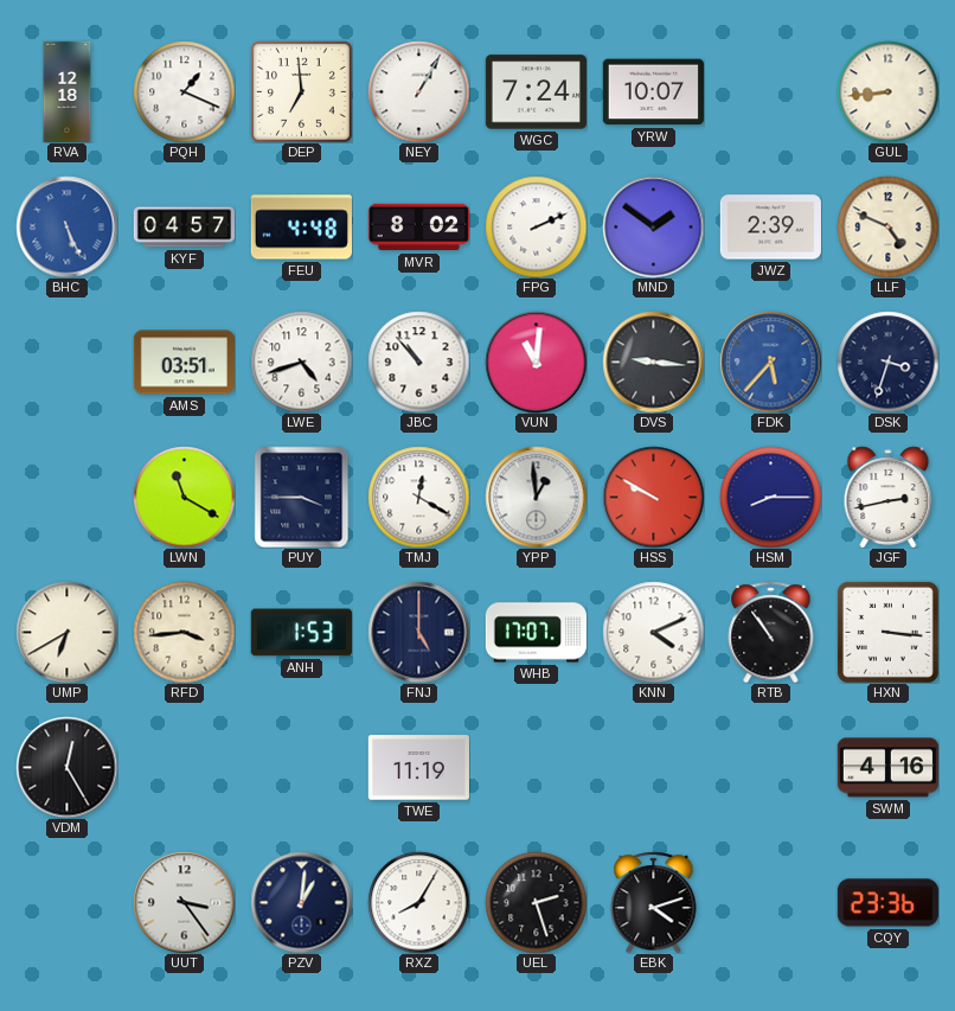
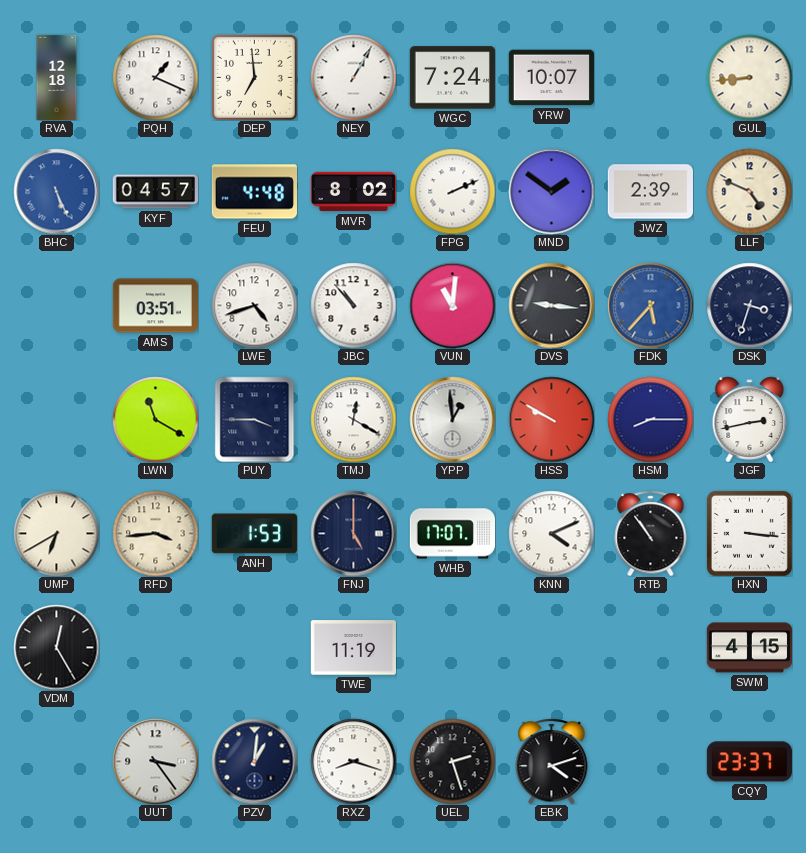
SWM: 4:16 -> 4:15 (749, 648)
RXZ: 8:05 -> 8:18 (353, 761)
CQY: 23:36 -> 23:37 (749, 762)
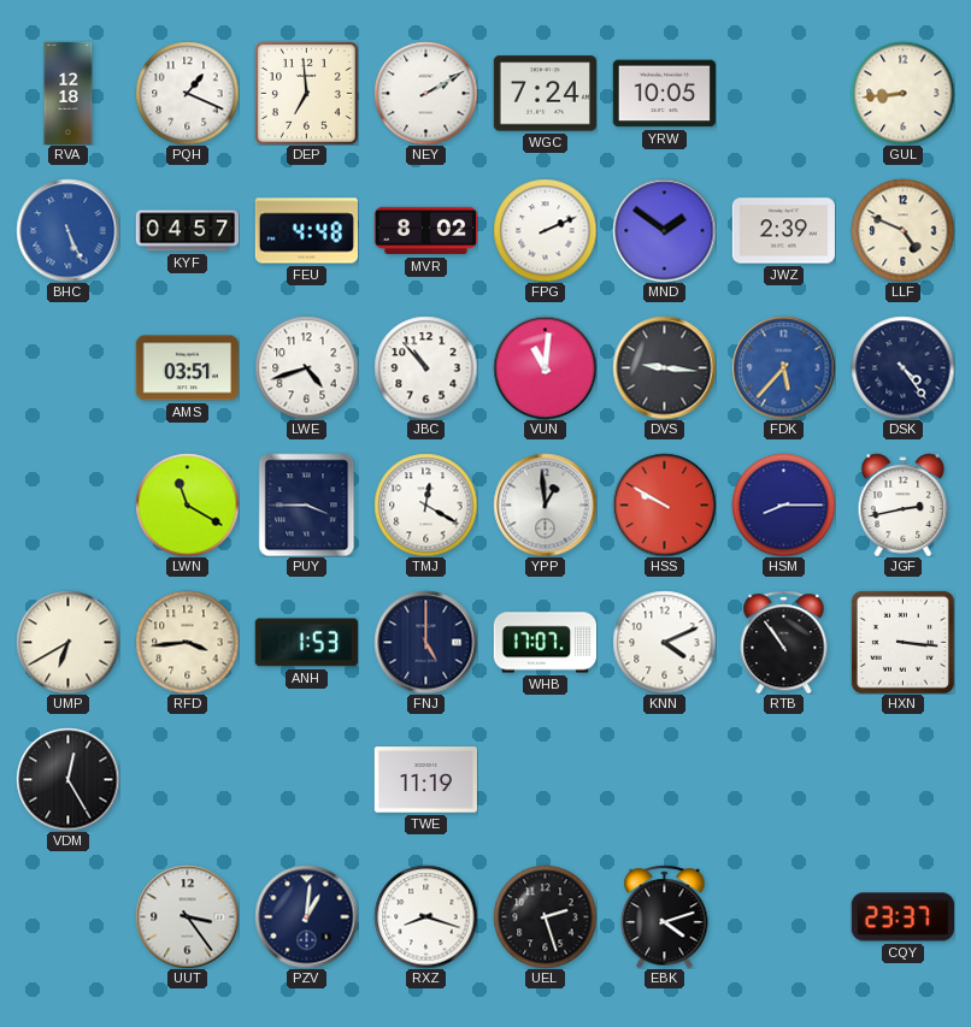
NEY: 1:05 -> 2:10 (425, 93)
YRW: 10:07 -> 10:05 (664, 94)
DSK: 3:33 -> 4:24 (902, 367)
SWM: 4:15 -> none (749, 648)
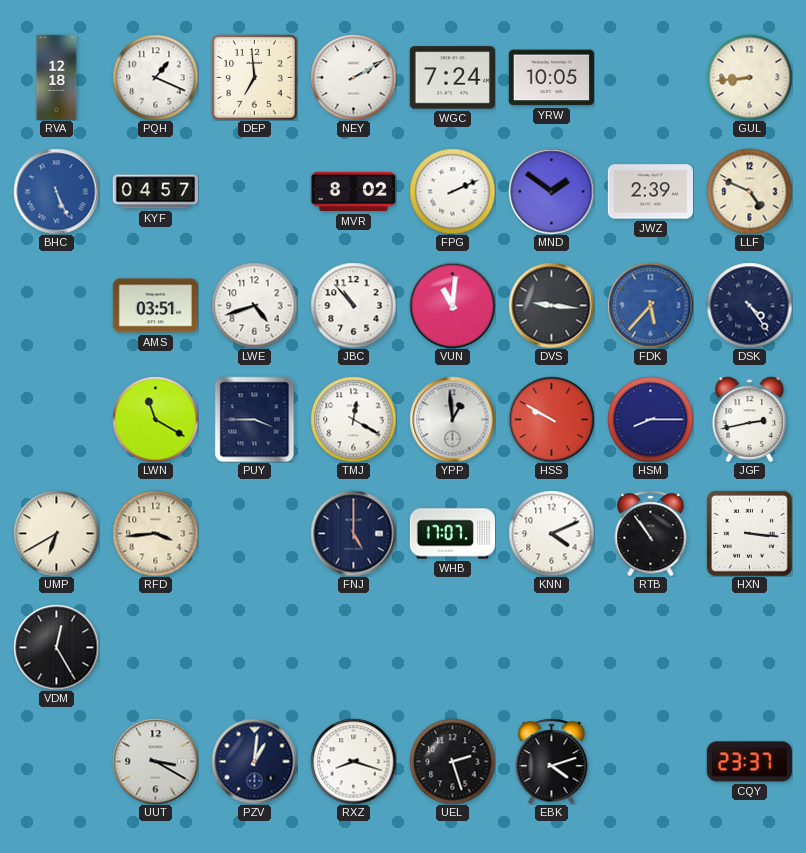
FEU: 4:48 -> none (306, 231)
ANH: 1:53 -> none (306, 643)
TWE: 11:19 -> none (425, 780)
UUT: 3:24 -> 3:20 (155, 761)
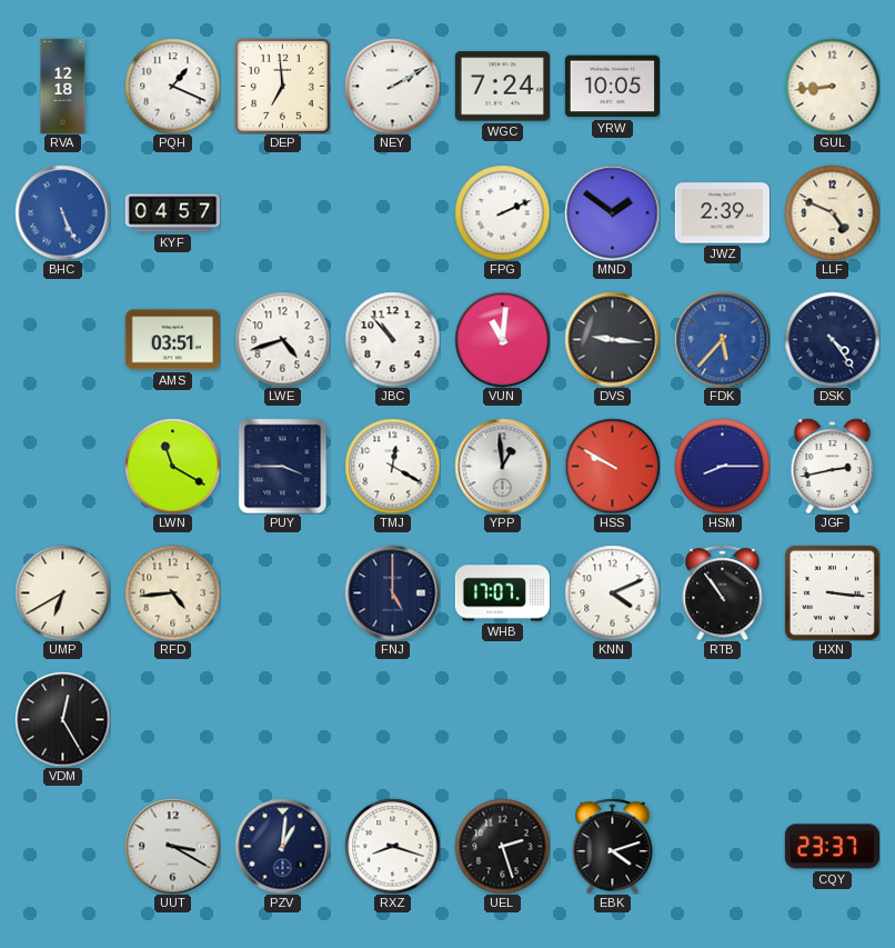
MVR: 8:02 -> none (353, 192)
RFD: 3:44 -> 4:44 (172, 592)
